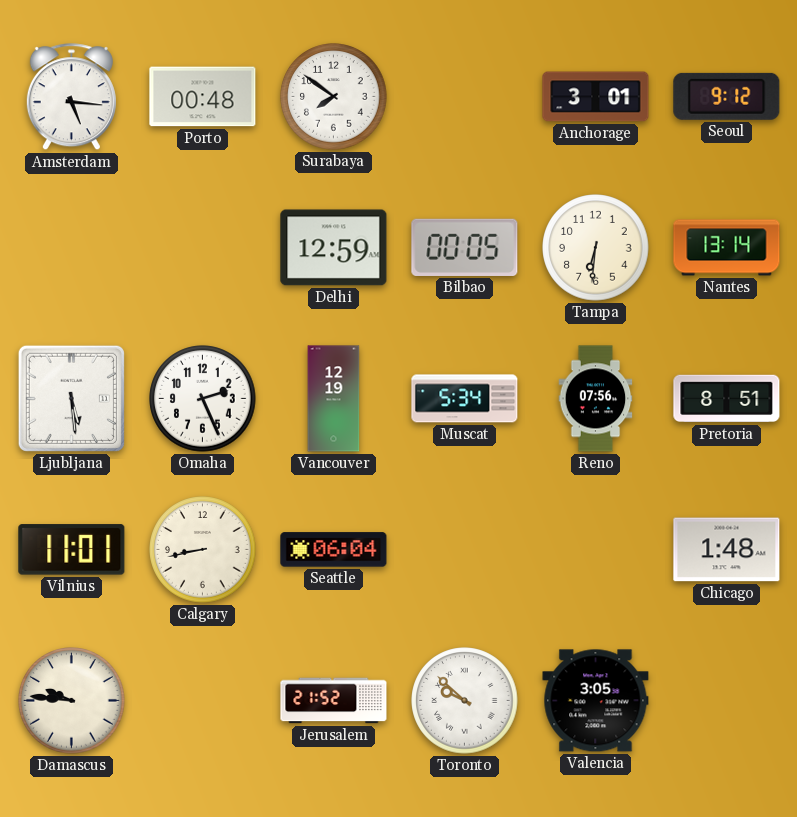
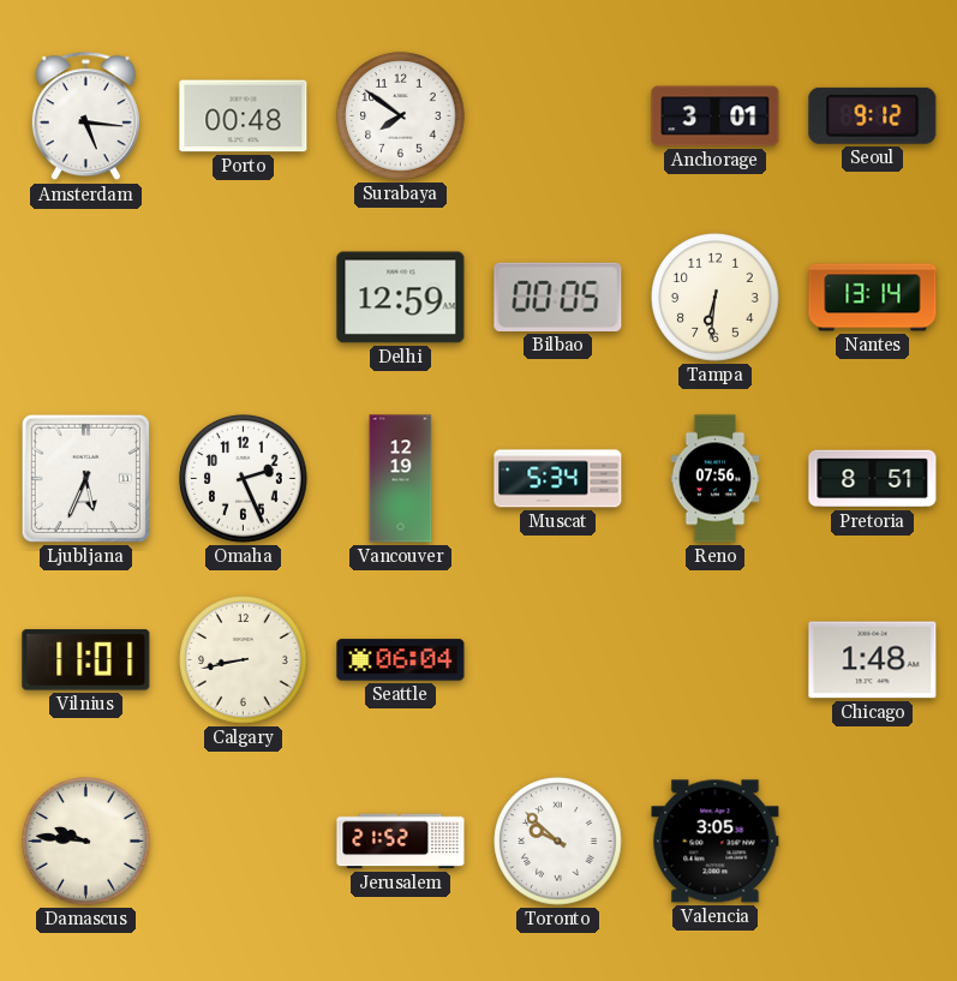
Ljubljana: 5:29 -> 5:34 (85, 478)
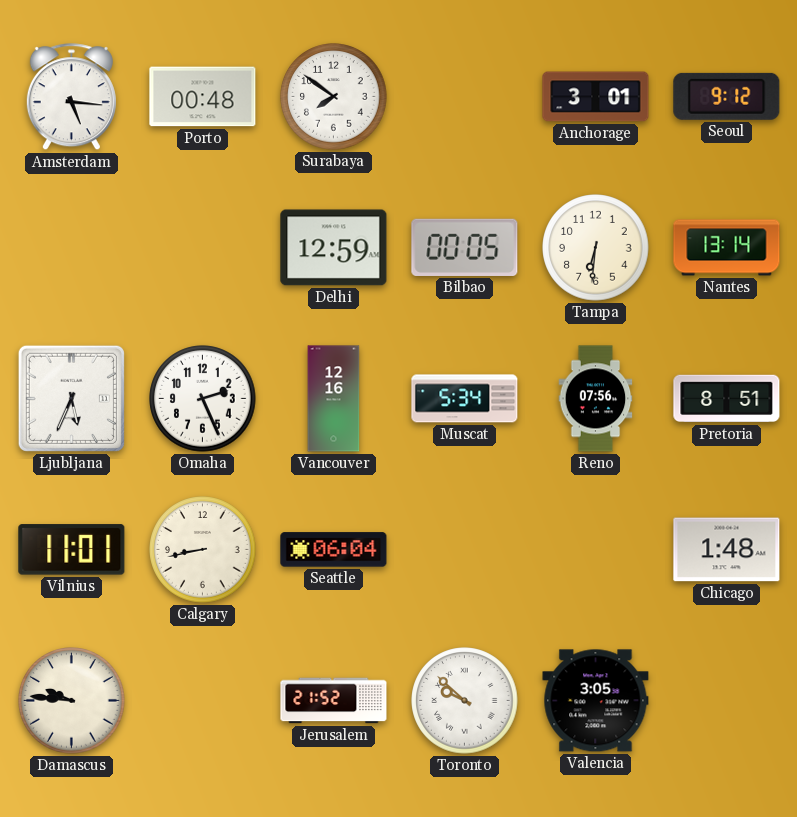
Vancouver: 12:19 -> 12:16 (334, 399)
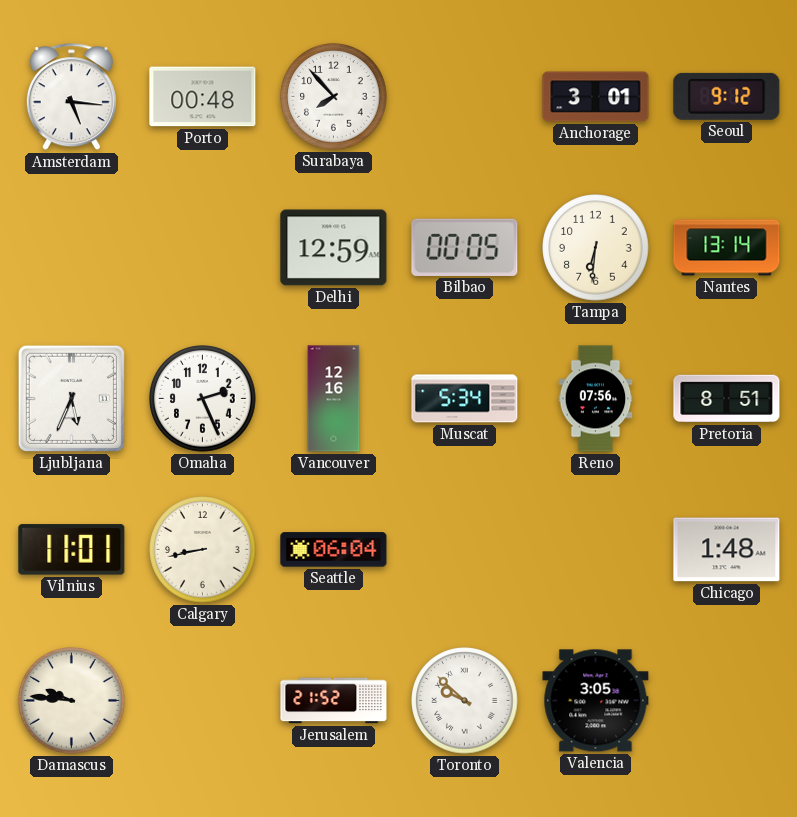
Surabaya: 7:51 -> 7:53 (334, 97)
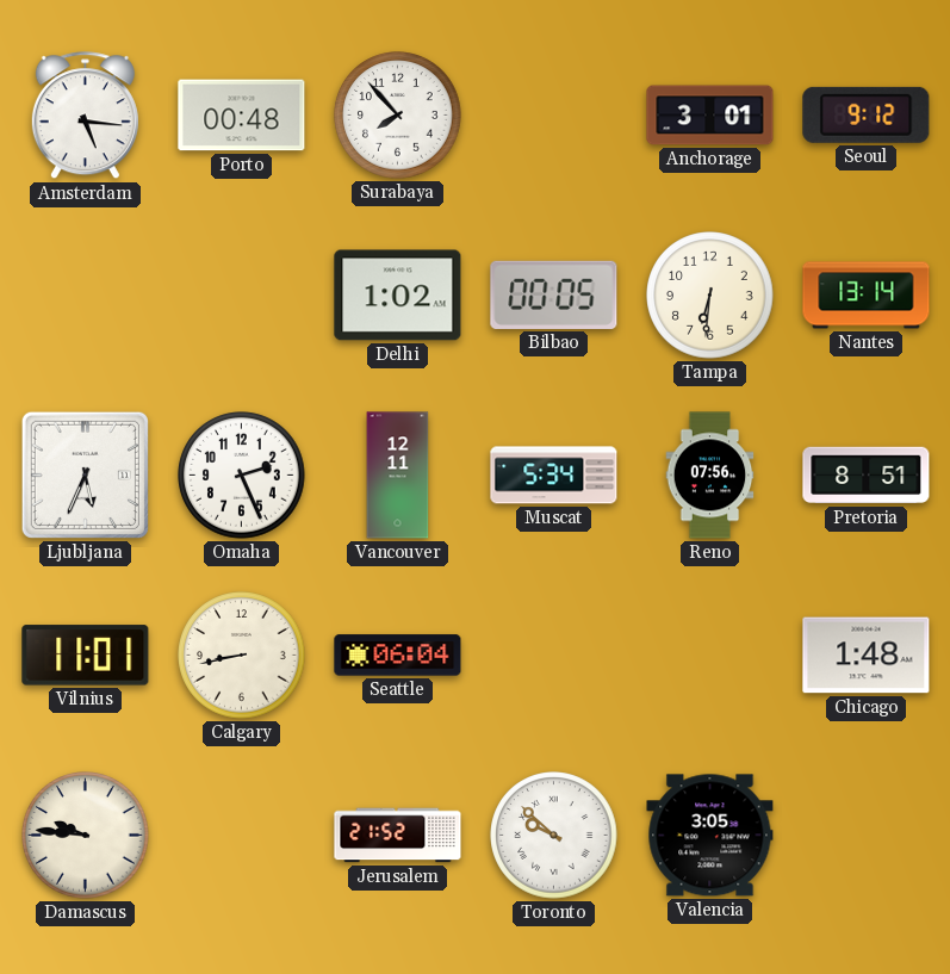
Delhi: 12:59 -> 1:02 (398, 296)
Vancouver: 12:16 -> 12:11 (398, 476)
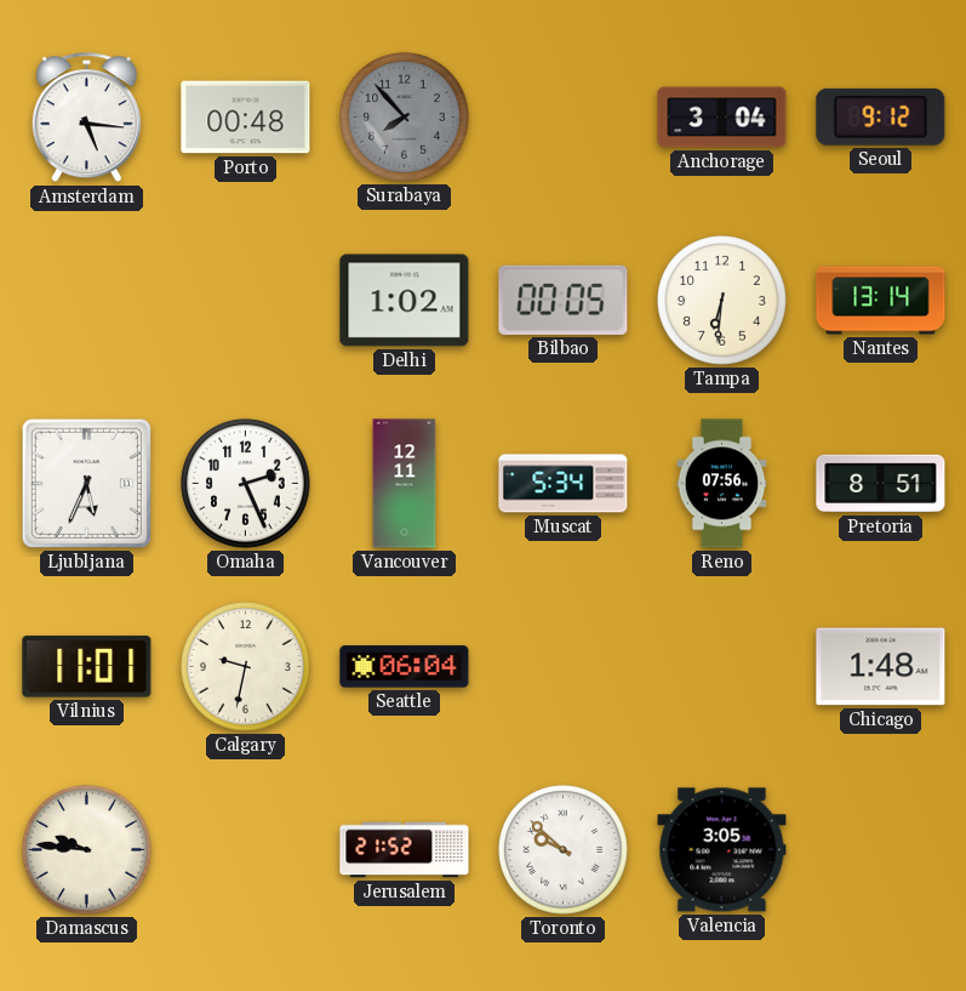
Surabaya dial: white -> grey (405, 118)
Anchorage: 3:01 -> 3:04 (722, 118)
Calgary: 8:43 -> 9:32 (246, 667)
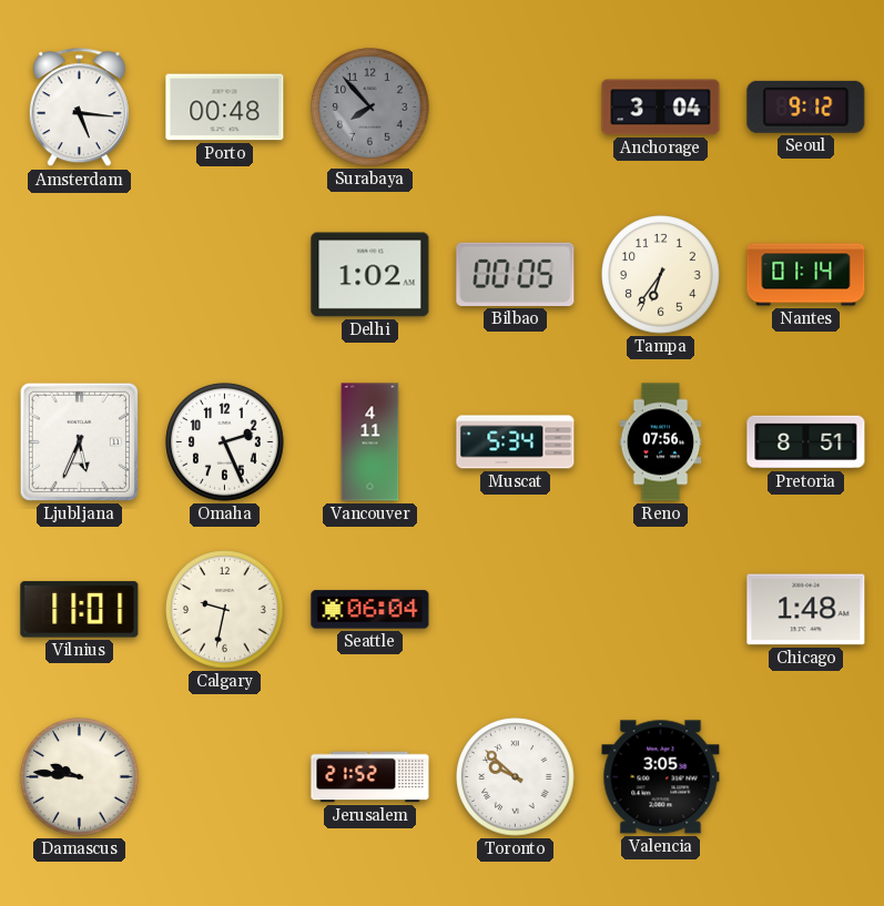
Tampa: 6:31 -> 6:36 (661, 275)
Nantes: 13:14 -> 01:14 (806, 275)
Vancouver: 12:11 -> 4:11 (370, 442)
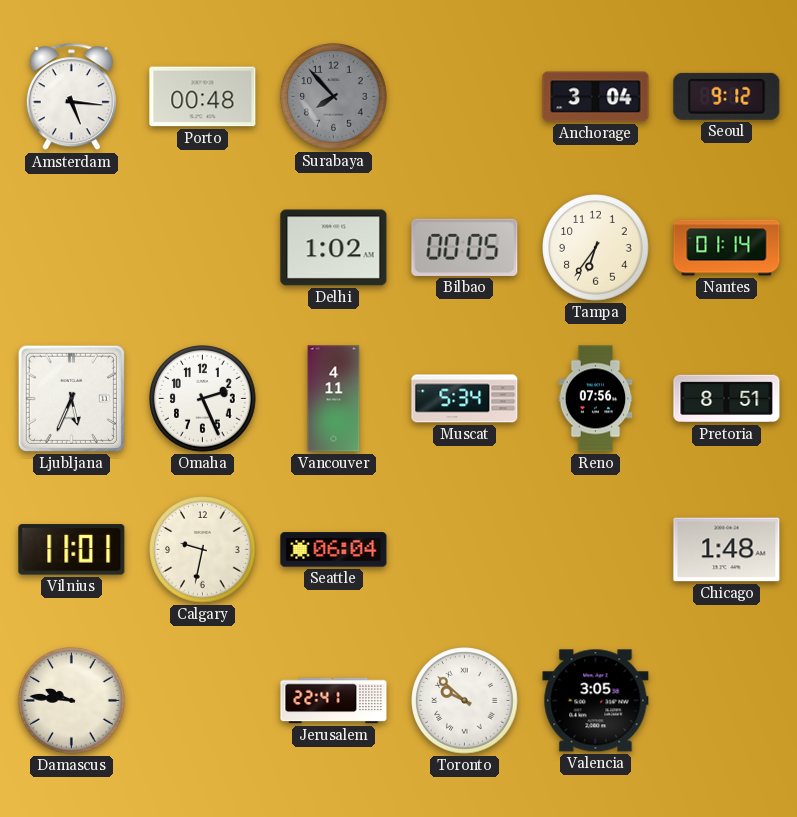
Jerusalem: 21:52 -> 22:41 (334, 701)
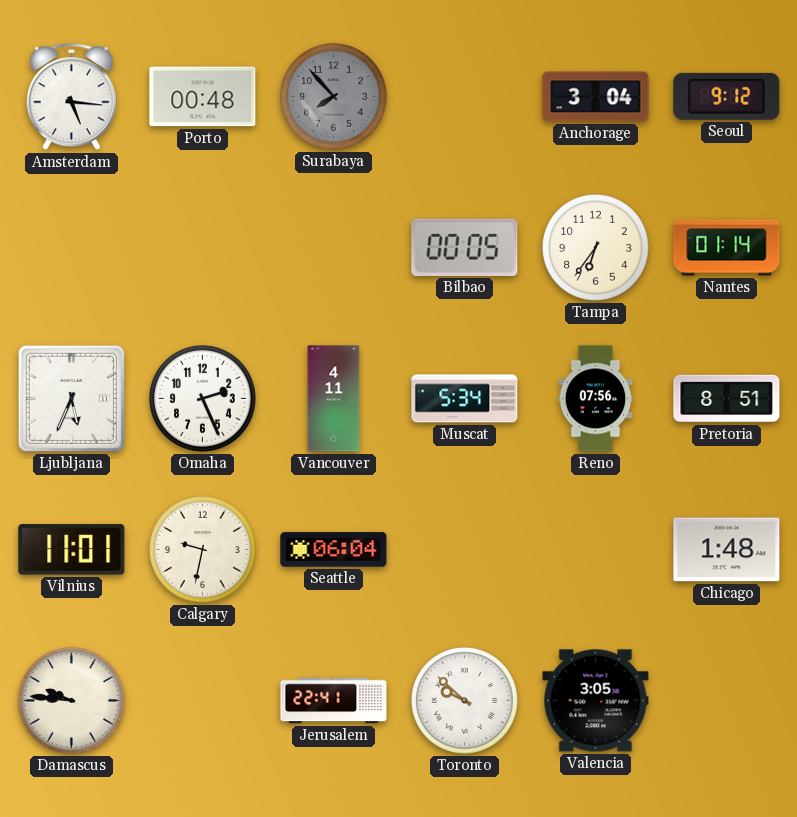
Delhi: 1:02 -> none (334, 248)
